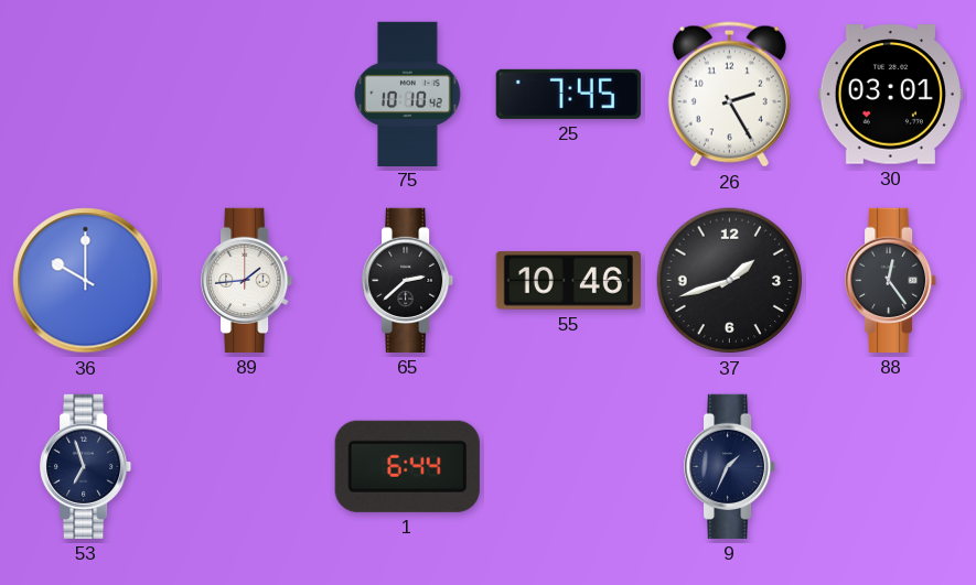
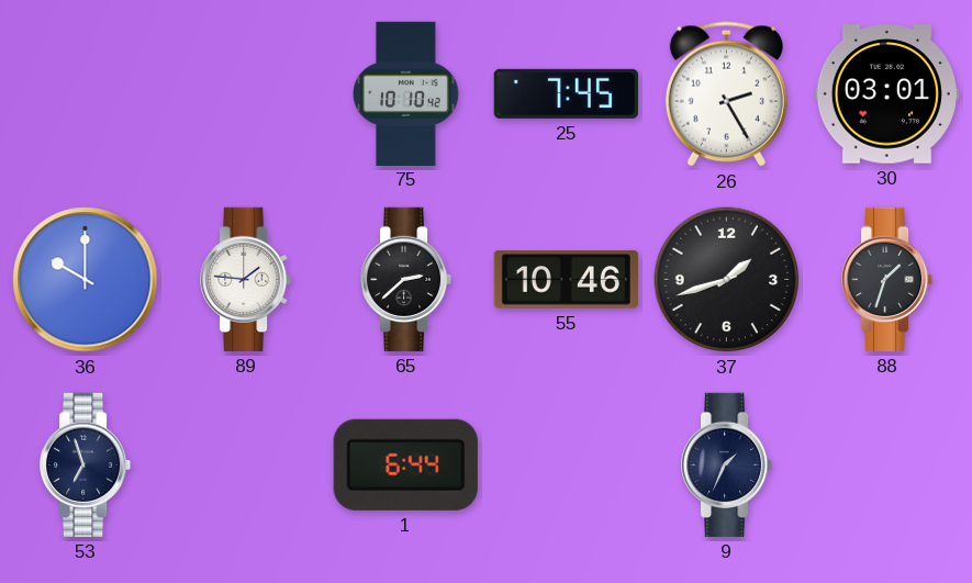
89: 1:44 -> 1:46 (247, 279)
88: 12:24 -> 1:33 (889, 279)
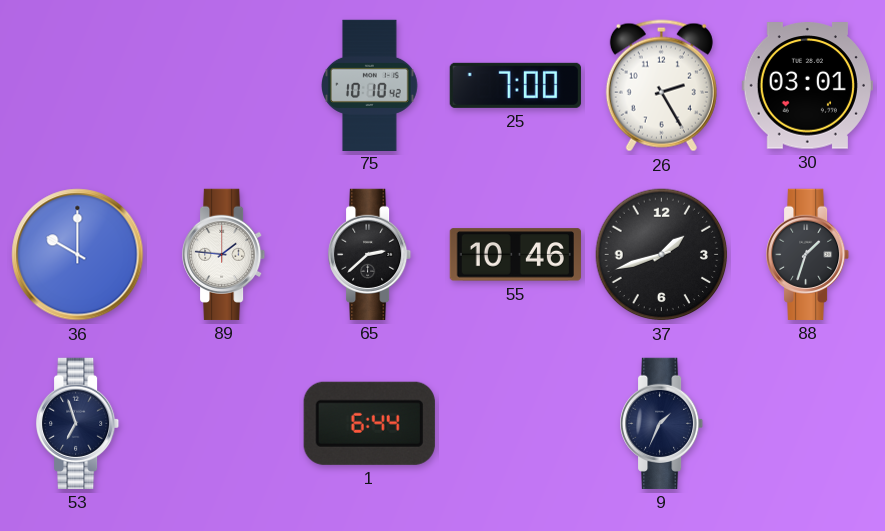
25: 7:45 -> 7:00 (515, 85)
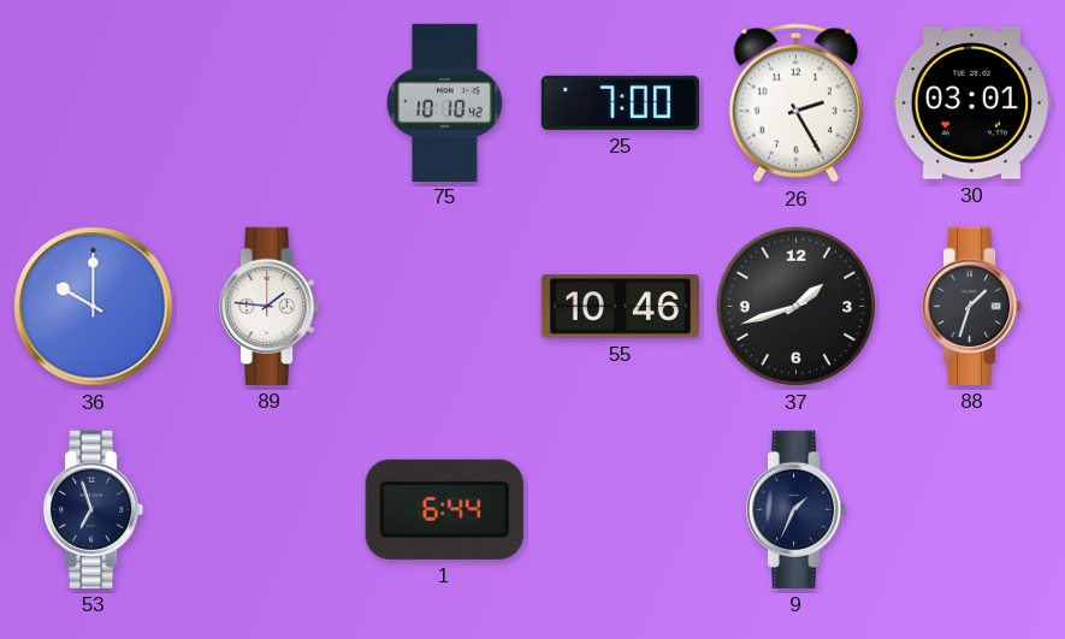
65: 2:38 -> none (371, 254)
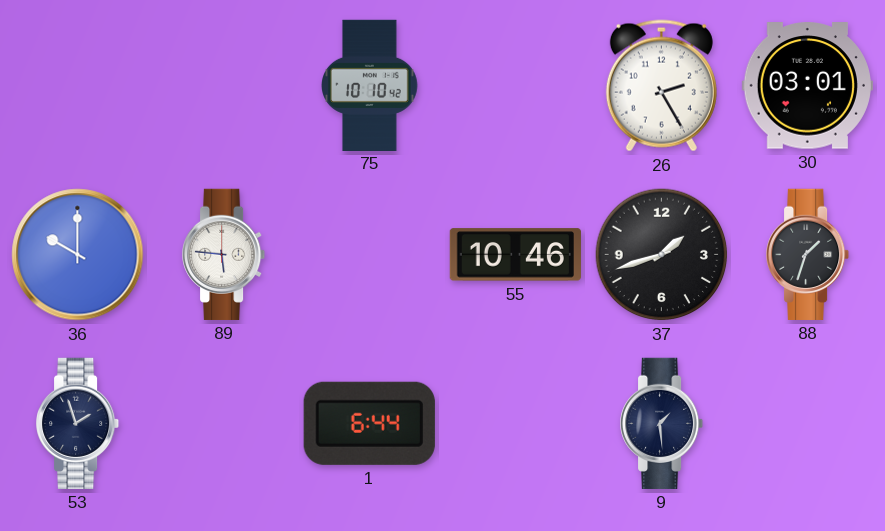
25: 7:00 -> none (620, 102)
89: 1:46 -> 5:46 (225, 254)
53: 6:57 -> 1:57 (79, 423)
9: 1:34 -> 1:29 (663, 423)
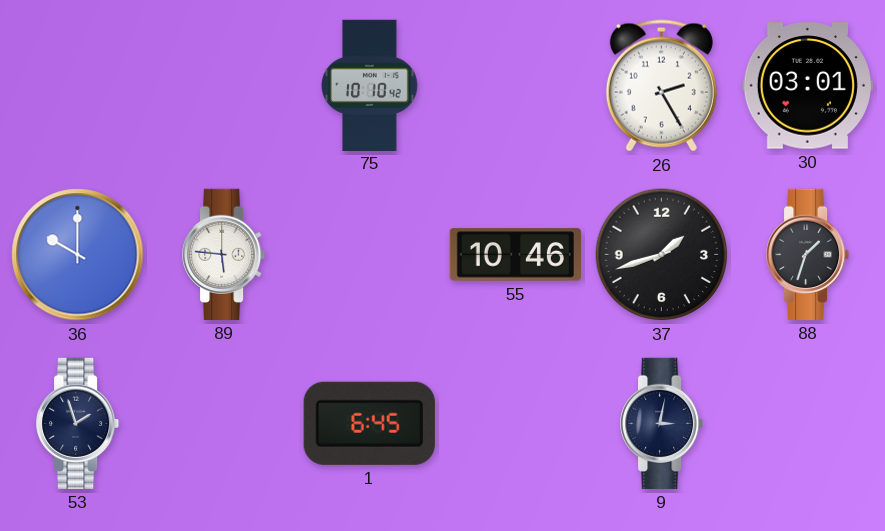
1: 6:44 -> 6:45 (369, 423)
9: 1:29 -> 3:02 (663, 423)
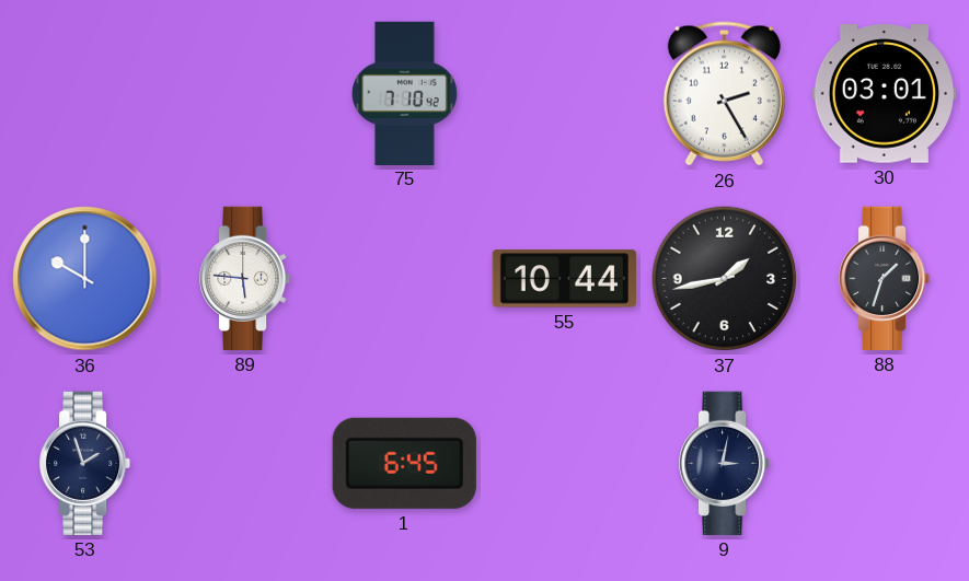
75: 10:10 -> 7:10 (405, 93)
55: 10:46 -> 10:44 (564, 279)
37: 1:42 -> 1:43 (725, 279)
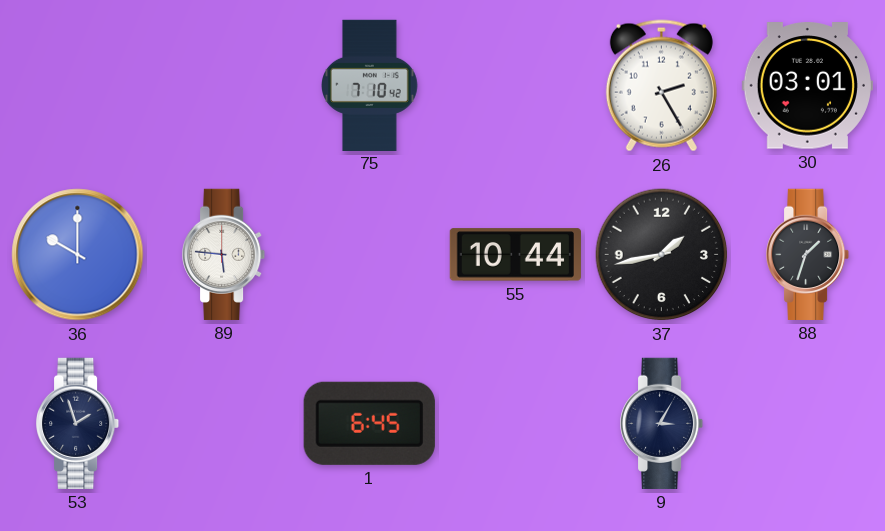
9: 3:02 -> 3:05 (663, 423)
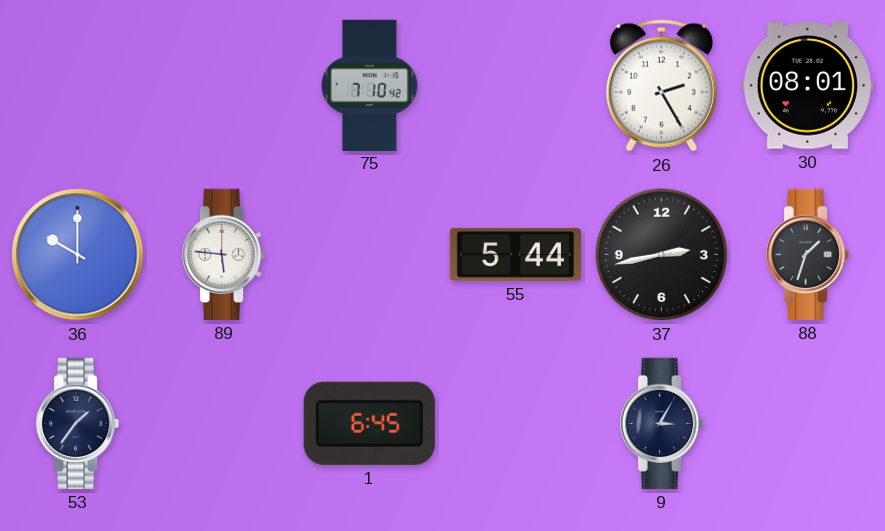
30: 03:01 -> 08:01 (807, 86)
55: 10:44 -> 5:44 (515, 255)
37: 1:43 -> 2:43 (662, 255)
53: 1:57 -> 1:36 (79, 423)
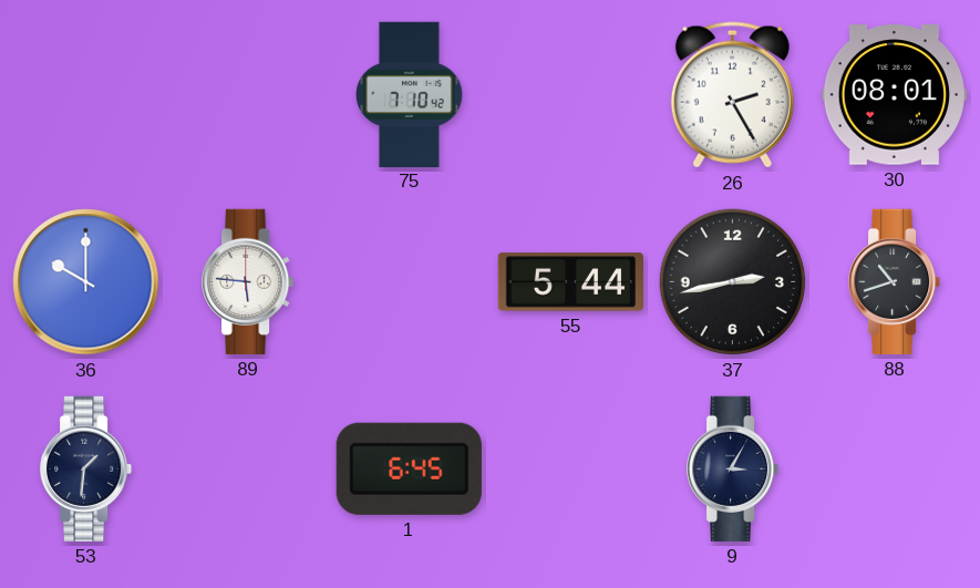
88: 1:33 -> 10:42 (896, 281)
53: 1:36 -> 1:31 (87, 468)
